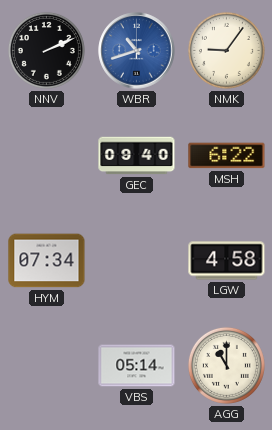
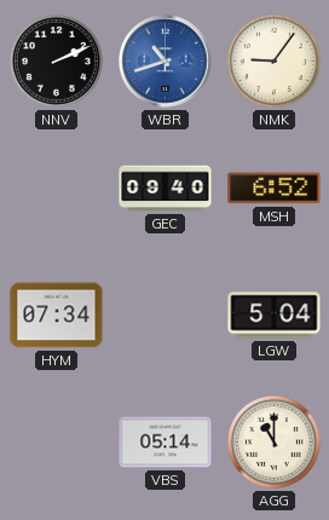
MSH: 6:22 -> 6:52 (275, 189)
LGW: 4:58 -> 5:04 (275, 316)
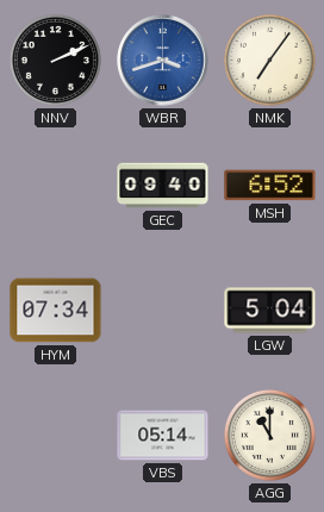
WBR: 10:42 -> 3:42 (163, 61)
NMK: 9:06 -> 7:06 (269, 60)
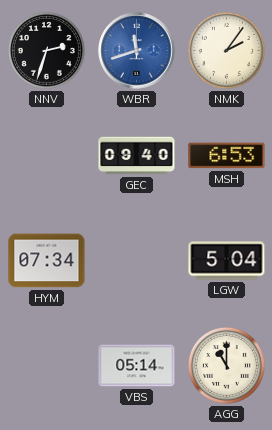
NNV: 2:11 -> 2:33 (46, 50)
WBR: 3:42 -> 11:42 (137, 51)
NMK: 7:06 -> 2:06 (226, 50)
MSH: 6:52 -> 6:53 (227, 156)
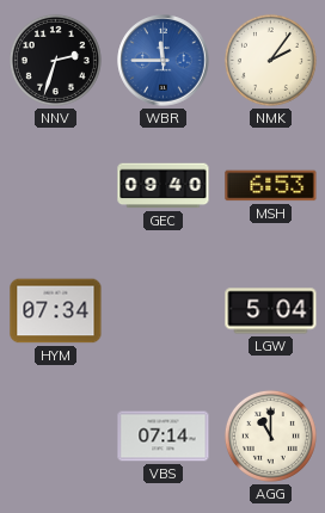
WBR: 11:42 -> 11:45 (164, 61)
VBS: 05:14 -> 07:14 (164, 437)
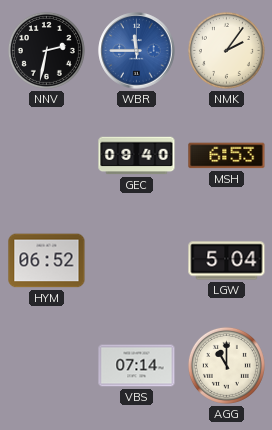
NNV: 2:33 -> 2:32 (46, 50)
HYM: 07:34 -> 06:52 (47, 261)
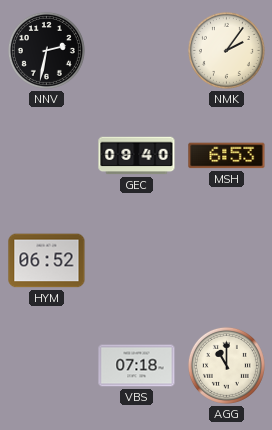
WBR: 11:45 -> none (137, 51)
LGW: 5:04 -> none (227, 261)
VBS: 07:14 -> 07:18 (137, 366)
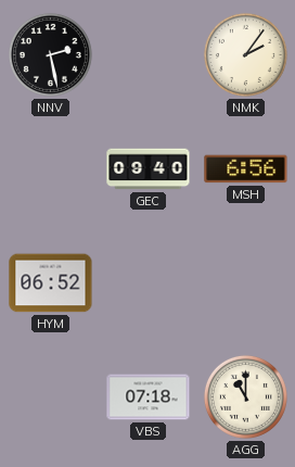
NNV: 2:32 -> 2:28 (50, 54)
MSH: 6:53 -> 6:56 (246, 169)
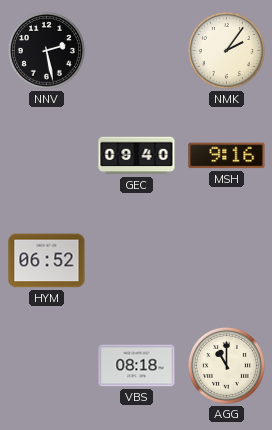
MSH: 6:56 -> 9:16 (227, 156)
VBS: 07:18 -> 08:18 (137, 366)
